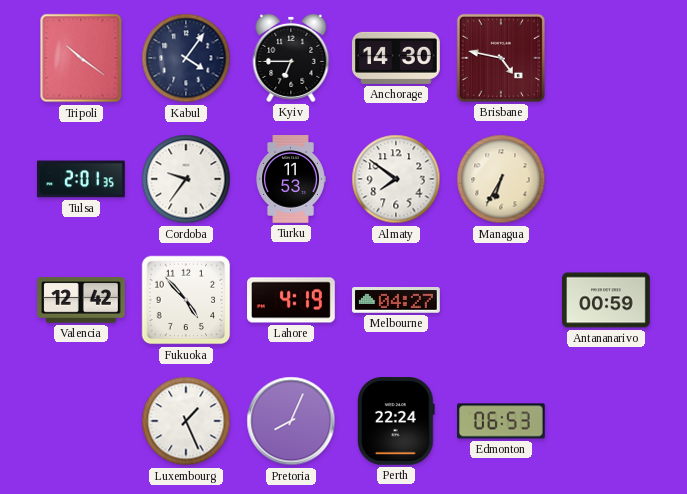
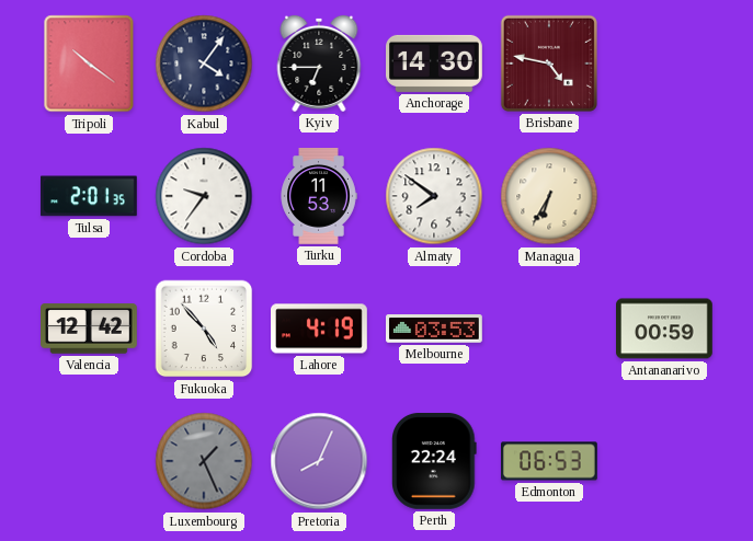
Melbourne: 04:27 -> 03:53 (435, 330)
Luxembourg dial: white -> grey (204, 461)
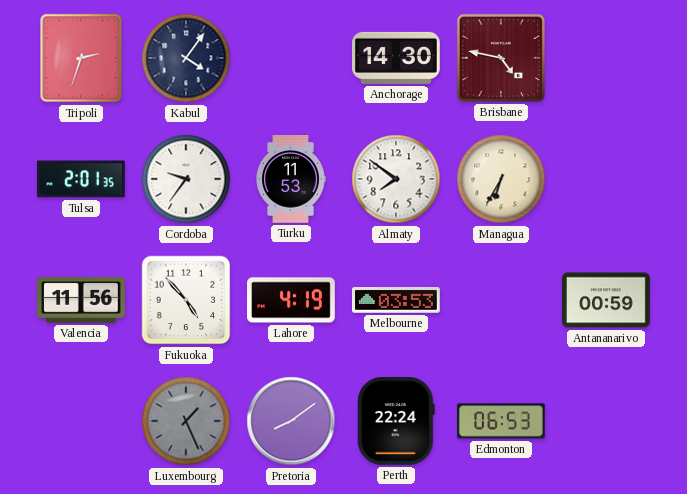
Tripoli: 10:21 -> 2:33 (81, 58)
Kyiv: 6:45 -> none (319, 64)
Valencia: 12:42 -> 11:56 (82, 300)
Pretoria: 8:04 -> 8:09 (291, 421)
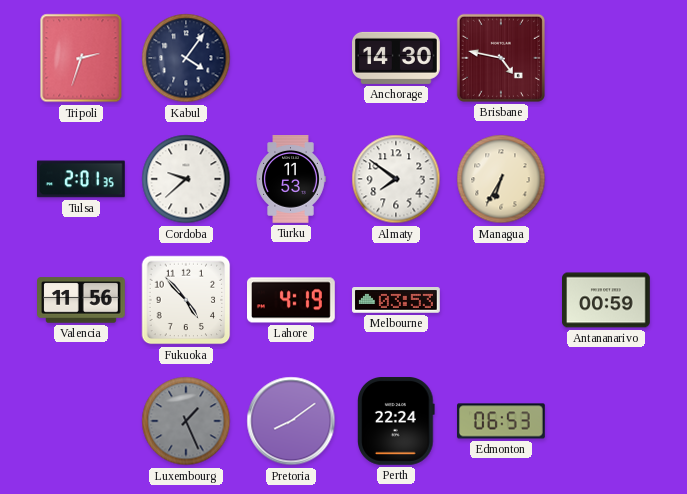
Cordoba: 9:36 -> 9:38 (186, 179)
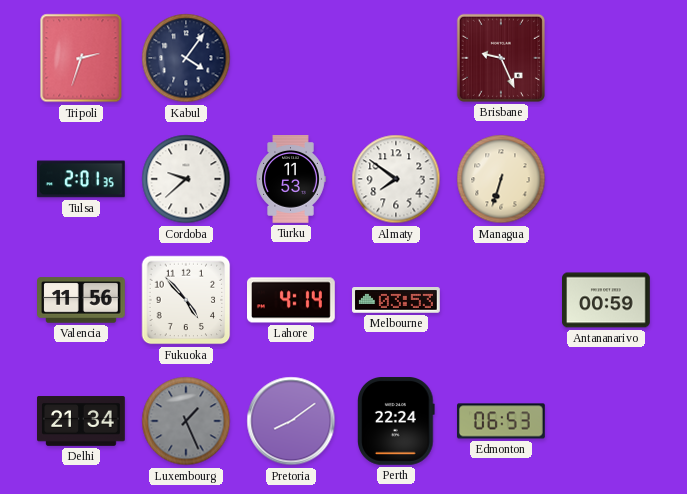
Anchorage: 14:30 -> none (397, 58)
Brisbane: 4:47 -> 9:26 (501, 58)
Managua: 6:35 -> 6:33 (501, 179)
Lahore: 4:19 -> 4:14 (292, 300)
Delhi: none -> 21:34 (82, 422)
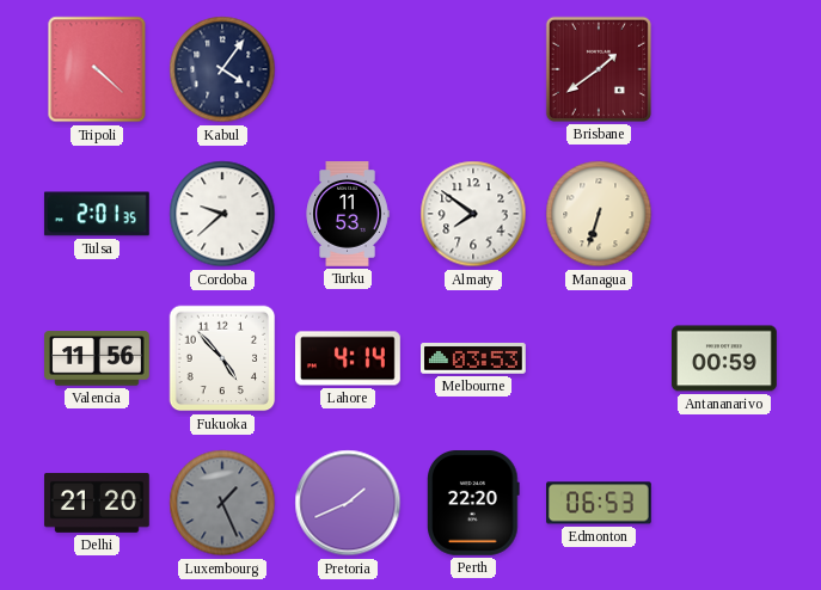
Tripoli: 2:33 -> 4:22 (97, 69)
Brisbane: 9:26 -> 1:39 (599, 69)
Delhi: 21:34 -> 21:20 (98, 504)
Pretoria: 8:09 -> 1:41 (348, 503)
Perth: 22:24 -> 22:20 (474, 504)
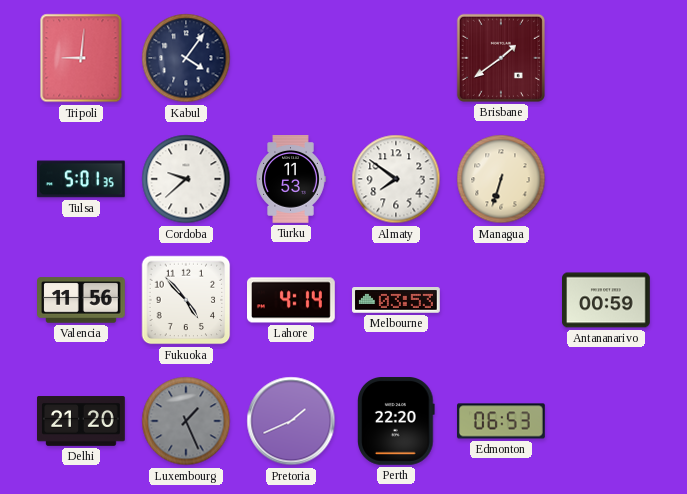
Tripoli: 4:22 -> 9:01 (81, 58)
Tulsa: 2:01 -> 5:01 (81, 179)
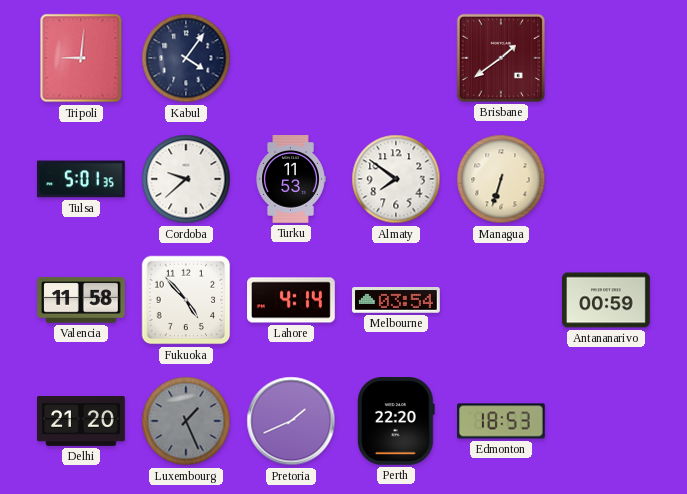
Valencia: 11:56 -> 11:58 (82, 300)
Melbourne: 03:53 -> 03:54 (397, 301)
Edmonton: 06:53 -> 18:53 (502, 421)
